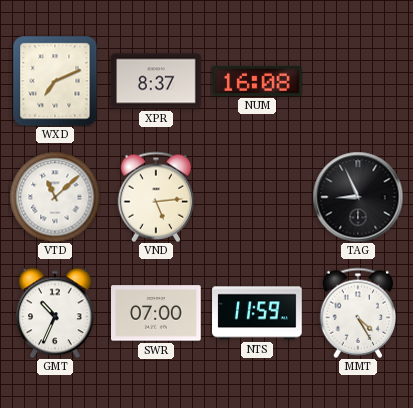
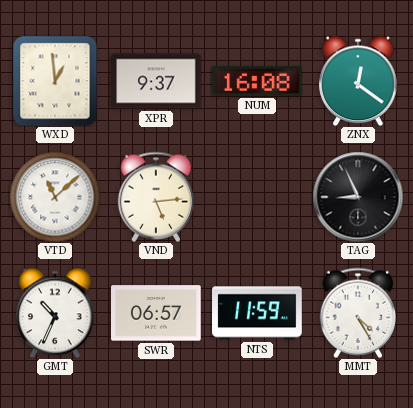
WXD: 7:11 -> 12:59 (55, 81)
XPR: 8:37 -> 9:37 (156, 81)
ZNX: none -> 12:21 (358, 81)
SWR: 07:00 -> 06:57 (157, 313)
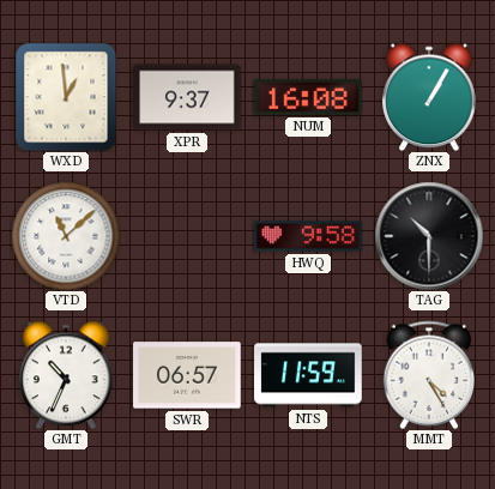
ZNX: 12:21 -> 1:05 (429, 97)
VND: 5:14 -> none (155, 197)
HWQ: none -> 9:58 (309, 236)
TAG: 8:56 -> 10:30 (429, 236)
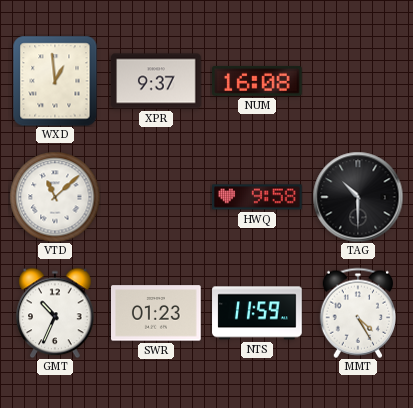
ZNX: 1:05 -> none (429, 97)
SWR: 06:57 -> 01:23 (157, 313)
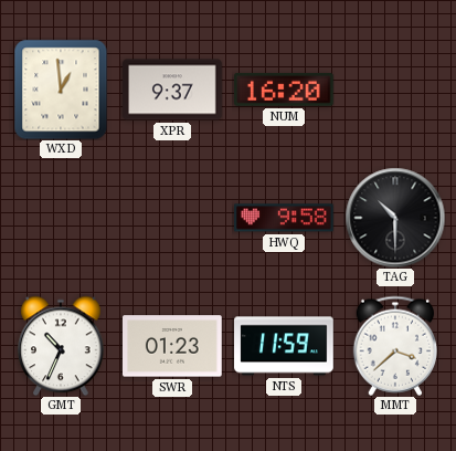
NUM: 16:08 -> 16:20 (285, 90)
VTD: 11:08 -> none (55, 197)
MMT: 4:25 -> 3:38 (394, 346)
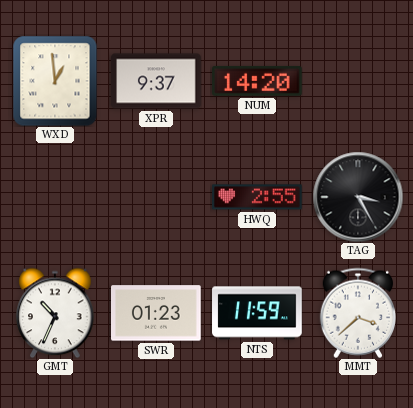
NUM: 16:20 -> 14:20 (258, 81)
HWQ: 9:58 -> 2:55 (258, 197)
TAG: 10:30 -> 3:25 (358, 197)
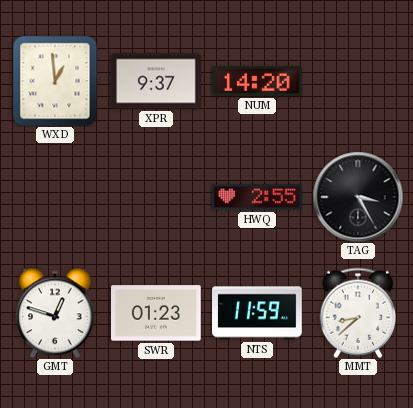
GMT: 10:34 -> 12:48 (55, 313)
MMT: 3:38 -> 8:38 (357, 313)
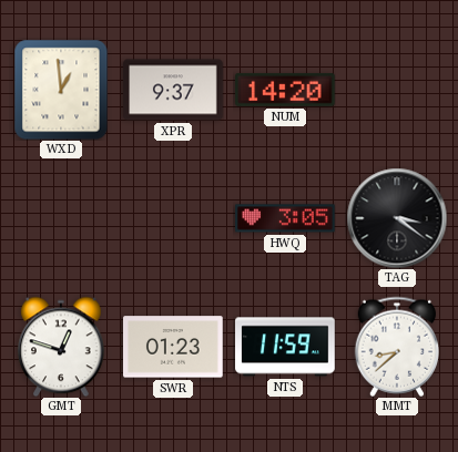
HWQ: 2:55 -> 3:05 (286, 218)
TAG: 3:25 -> 3:21 (397, 218)
